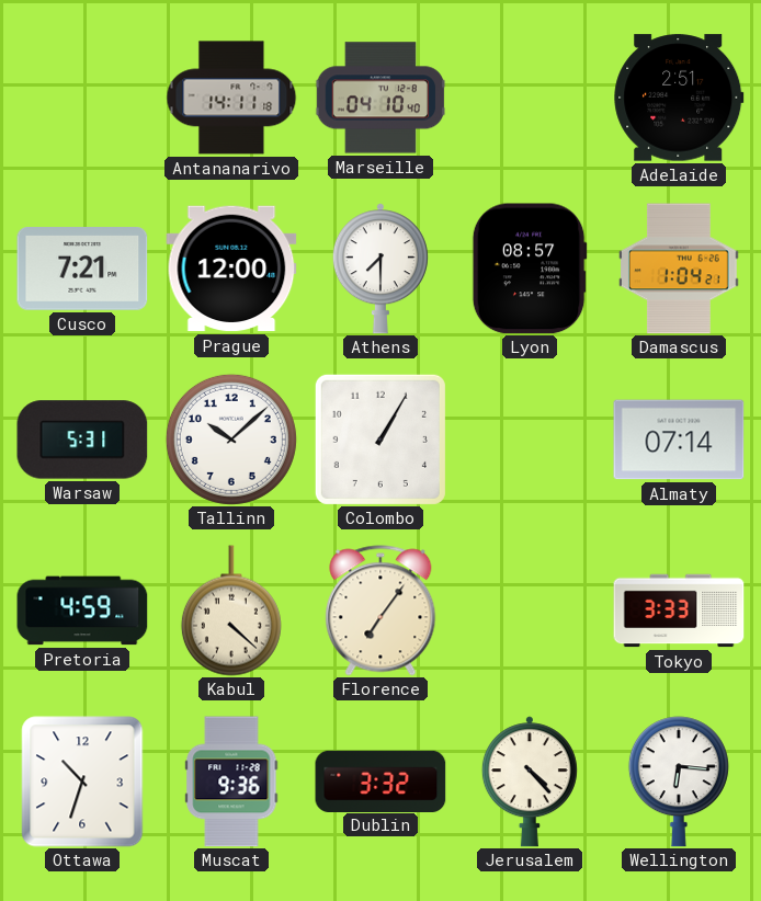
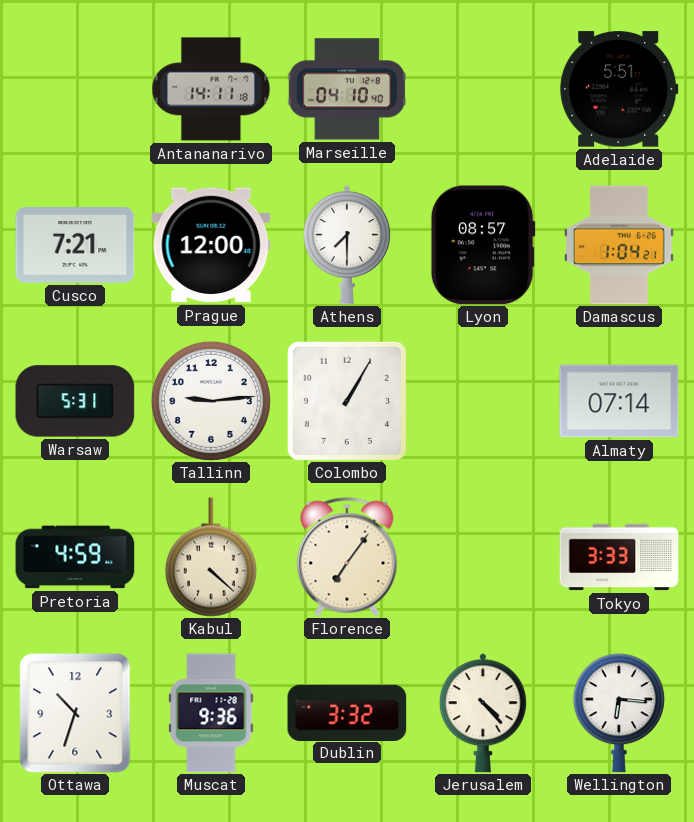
Adelaide: 2:51 -> 5:51 (619, 89)
Tallinn: 10:08 -> 9:14 (211, 401)
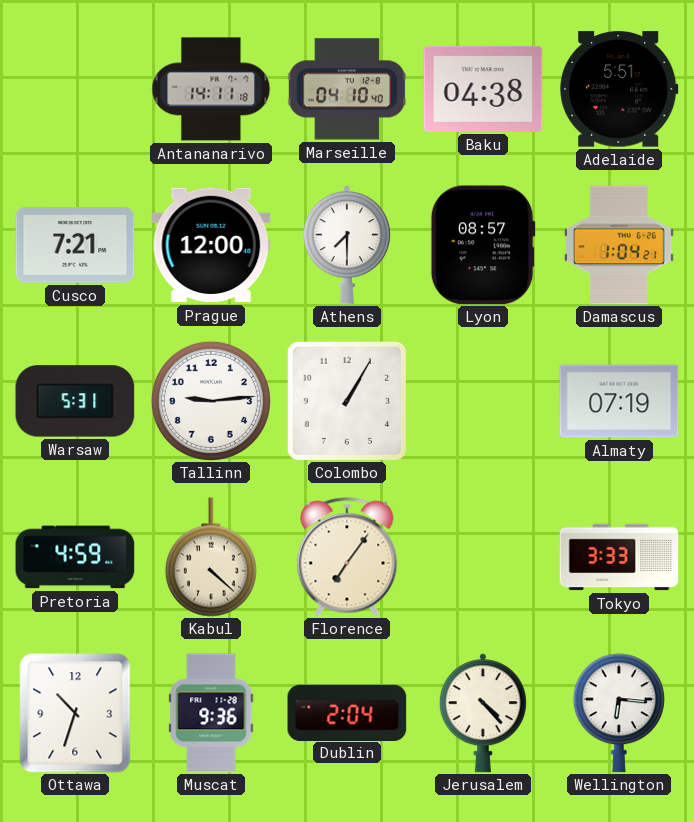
Baku: none -> 04:38 (483, 89)
Almaty: 07:14 -> 07:19 (619, 401)
Dublin: 3:32 -> 2:04 (347, 712)
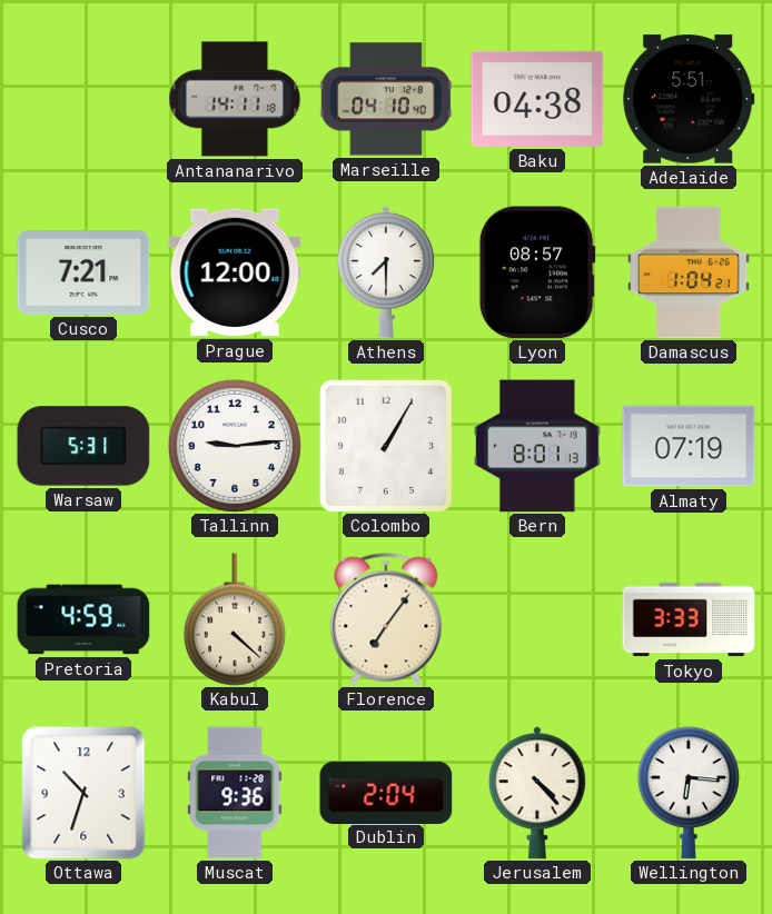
Bern: none -> 8:01 (537, 446)
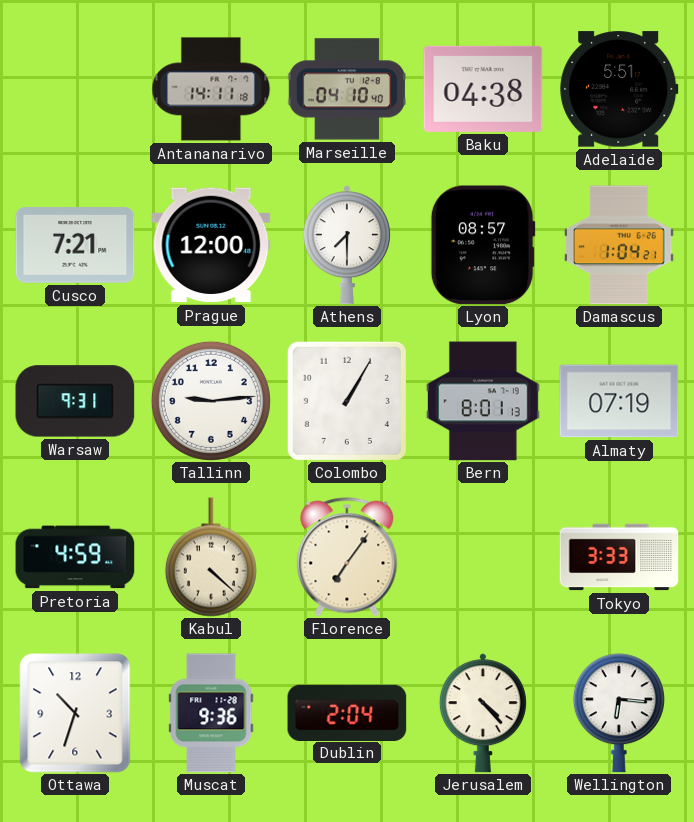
Warsaw: 5:31 -> 9:31 (75, 401)
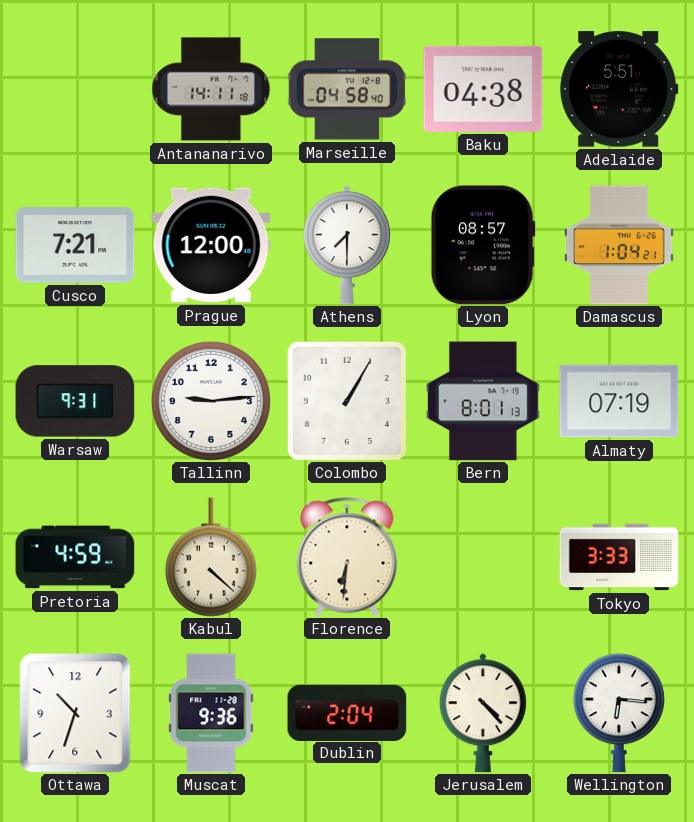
Marseille: 04:10 -> 04:58 (346, 89)
Florence: 7:06 -> 6:31 (347, 557)
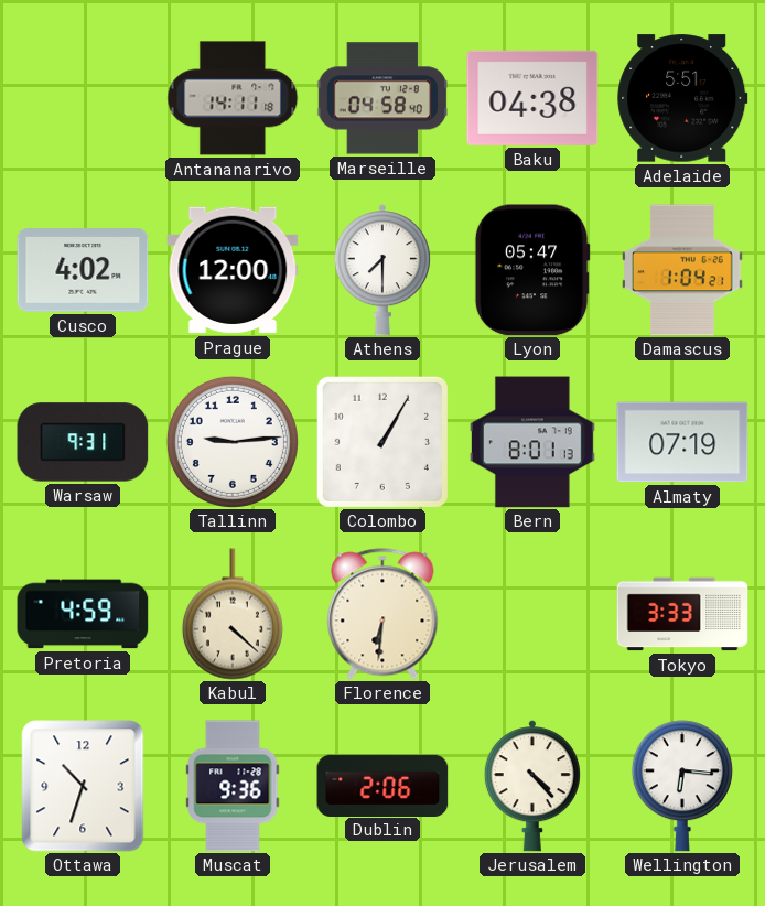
Cusco: 7:21 -> 4:02 (83, 271)
Lyon: 08:57 -> 05:47 (532, 270)
Dublin: 2:04 -> 2:06 (382, 785)
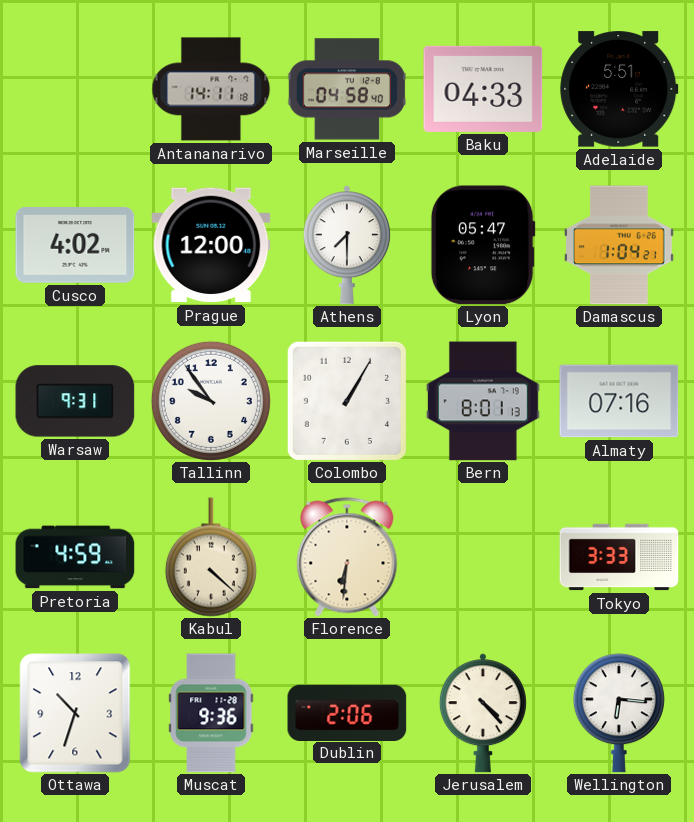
Baku: 04:38 -> 04:33 (483, 89)
Tallinn: 9:14 -> 9:54 (211, 401)
Almaty: 07:19 -> 07:16 (619, 401)
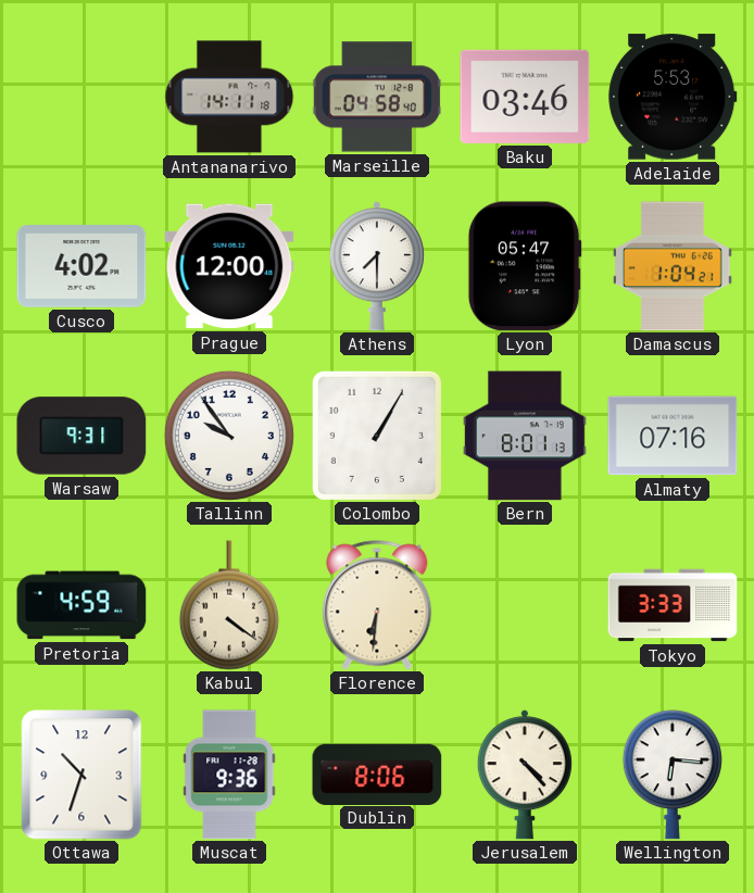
Baku: 04:33 -> 03:46 (525, 97)
Adelaide: 5:51 -> 5:53 (673, 97)
Kabul: 4:22 -> 4:21 (229, 605)
Dublin: 2:06 -> 8:06 (377, 773)
